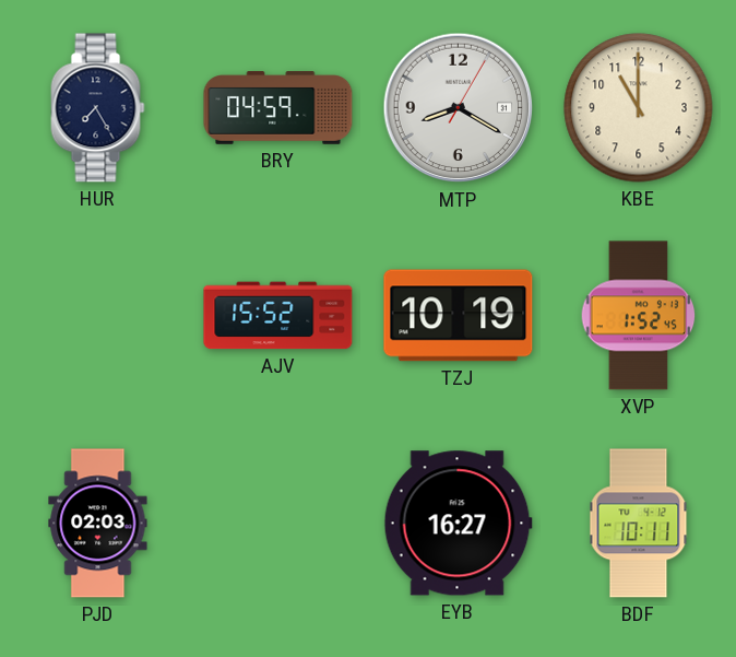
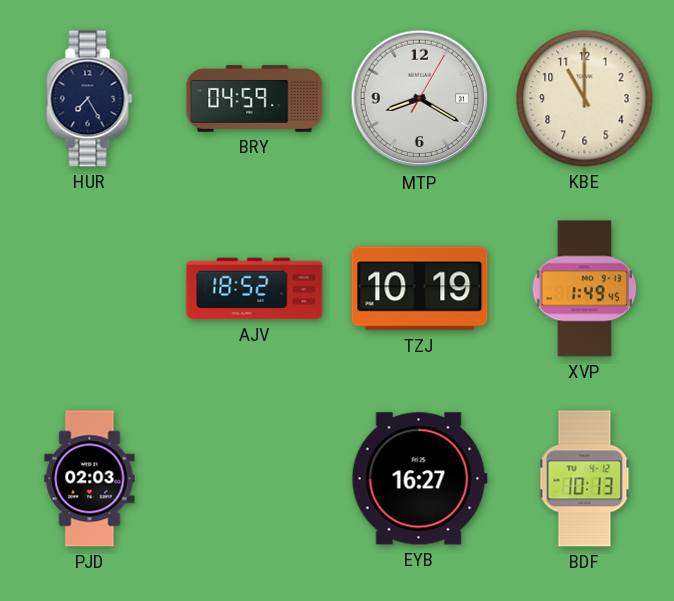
AJV: 15:52 -> 18:52 (255, 289)
XVP: 1:52 -> 1:49 (585, 289)
BDF: 10:11 -> 10:13 (585, 479)
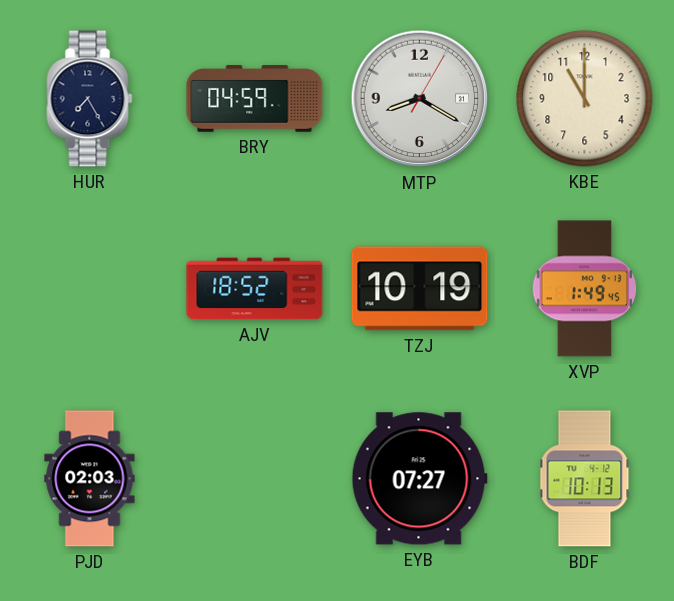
EYB: 16:27 -> 07:27 (419, 479)
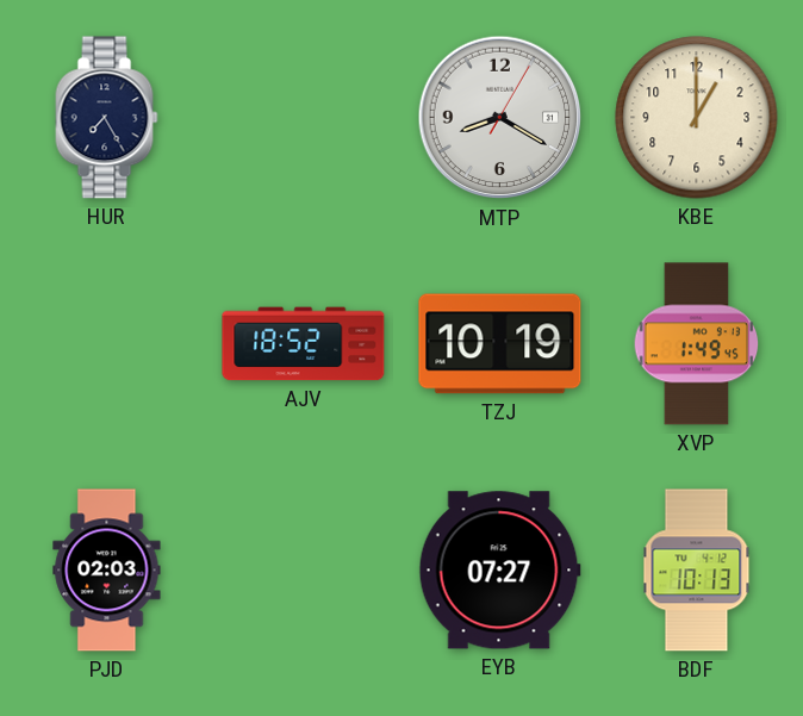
BRY: 04:59 -> none (255, 99)
KBE: 11:00 -> 1:00 (697, 118)
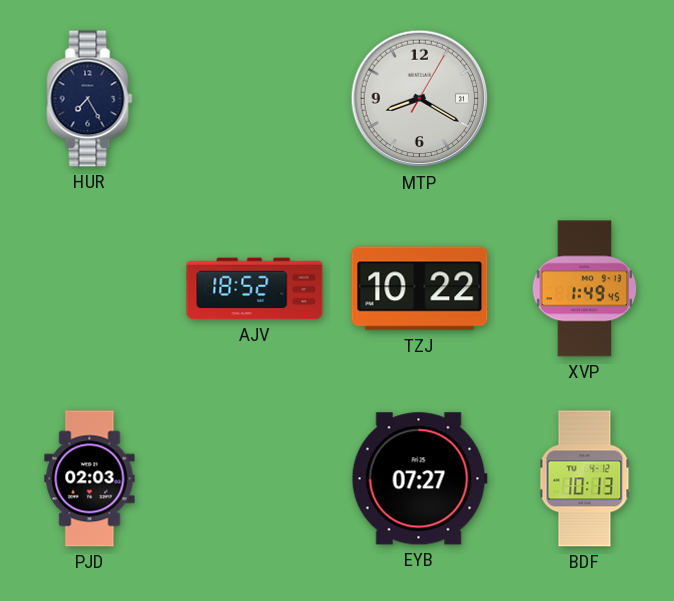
KBE: 1:00 -> none (697, 118)
TZJ: 10:19 -> 10:22 (420, 289)
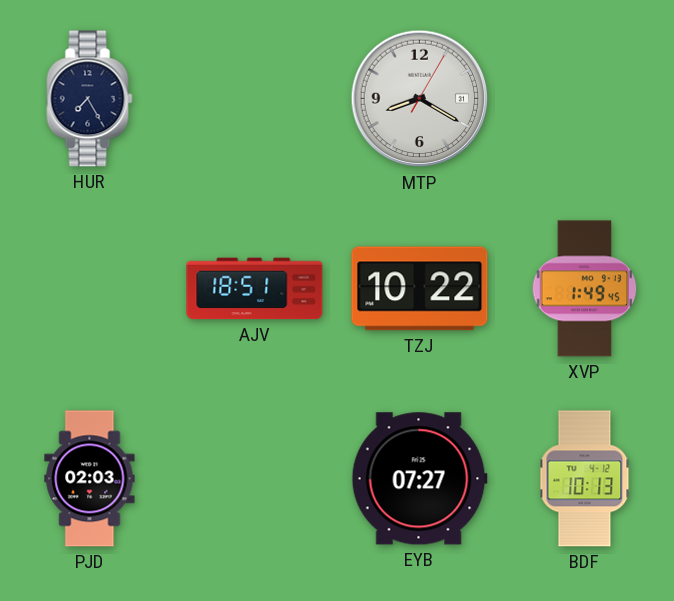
AJV: 18:52 -> 18:51 (255, 289)
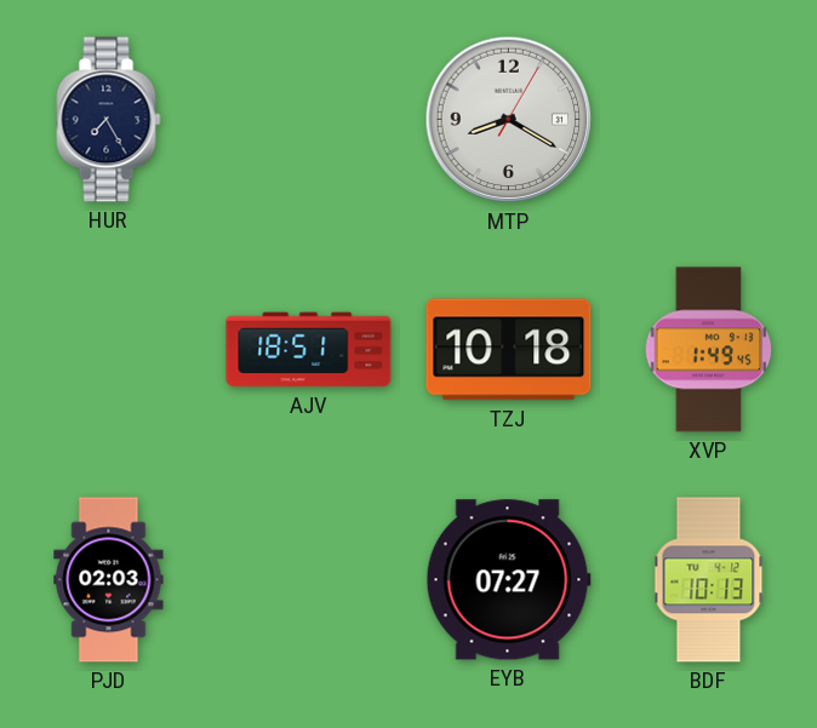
TZJ: 10:22 -> 10:18 (509, 350)
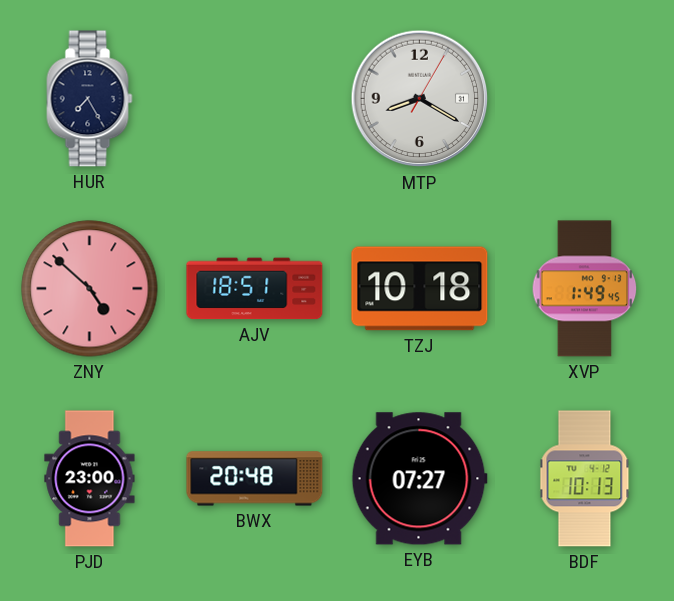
ZNY: none -> 4:52 (90, 289)
PJD: 02:03 -> 23:00 (90, 479)
BWX: none -> 20:48 (255, 479)
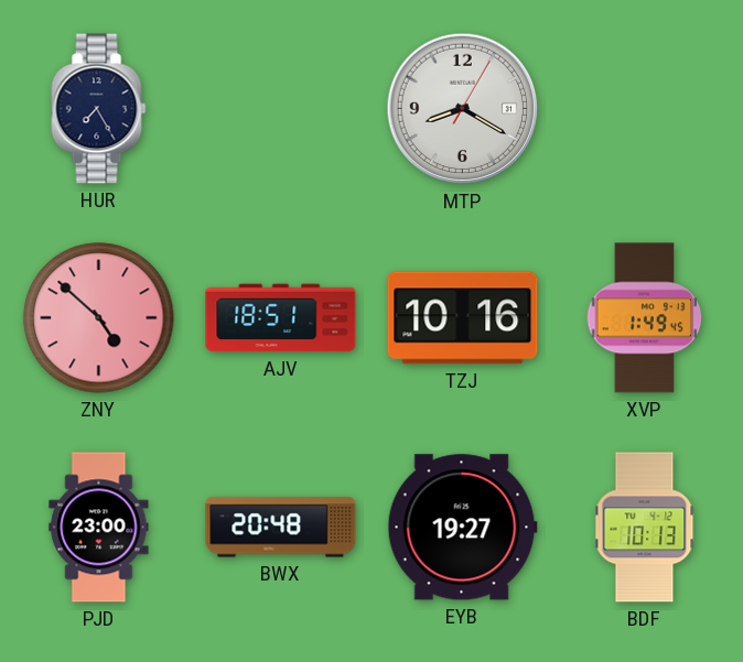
TZJ: 10:18 -> 10:16 (463, 318)
EYB: 07:27 -> 19:27 (462, 528)
